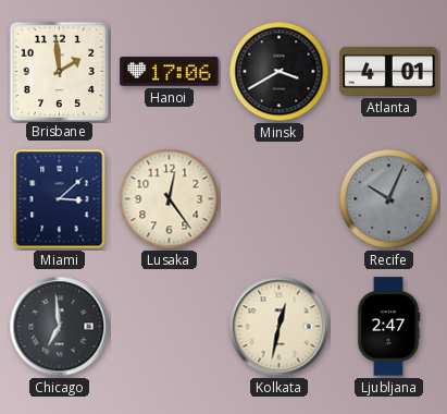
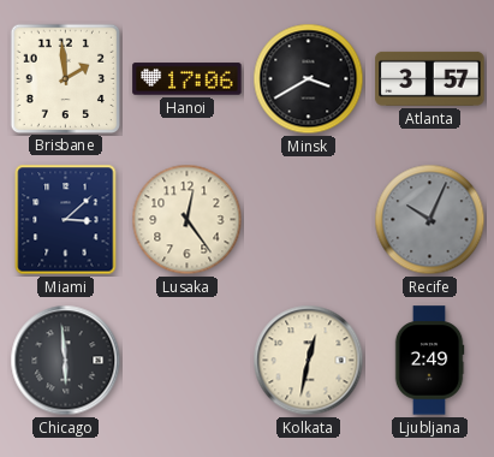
Atlanta: 4:01 -> 3:57 (430, 78)
Chicago: 6:59 -> 5:59 (66, 361)
Ljubljana: 2:47 -> 2:49 (429, 361)
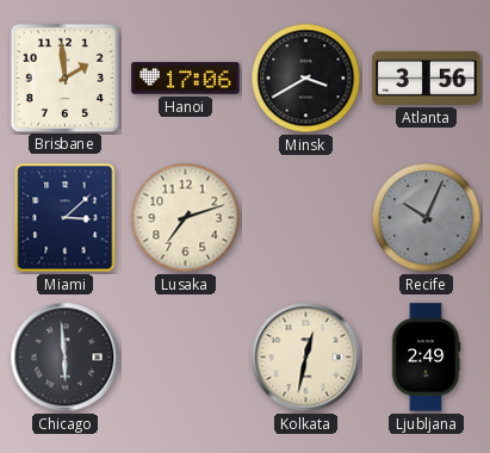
Atlanta: 3:57 -> 3:56 (427, 77)
Lusaka: 12:24 -> 7:12 (186, 218)
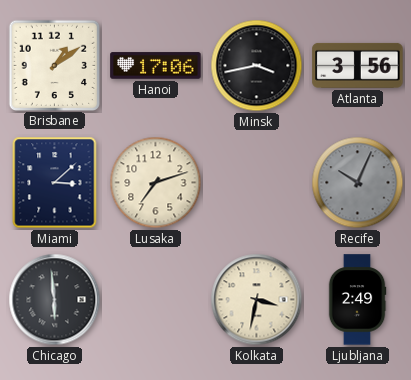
Brisbane: 1:59 -> 1:09 (54, 65)
Minsk: 3:40 -> 3:43 (257, 66)
Kolkata: 12:32 -> 3:32 (257, 300)
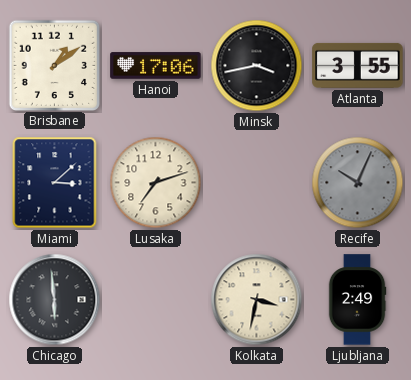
Atlanta: 3:56 -> 3:55 (358, 65)
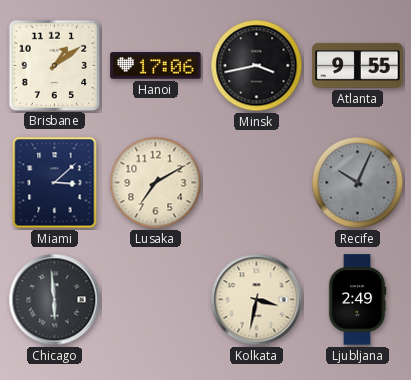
Atlanta: 3:55 -> 9:55 (358, 65)
Lusaka: 7:12 -> 7:10 (156, 183)
